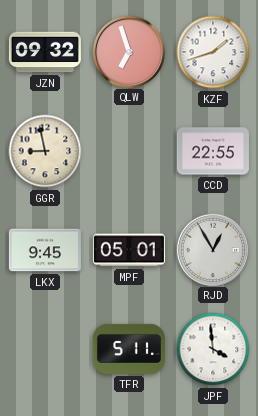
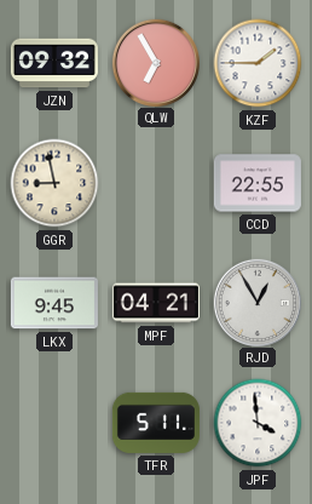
QLW: 6:57 -> 6:55 (155, 62)
KZF: 1:42 -> 1:45 (258, 63)
MPF: 05:01 -> 04:21 (156, 303)
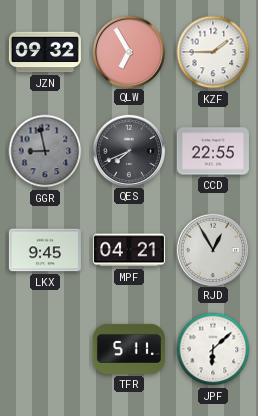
GGR dial: cream -> grey (45, 151)
QES: none -> 7:41 (128, 150)
JPF: 3:59 -> 6:08 (213, 349)
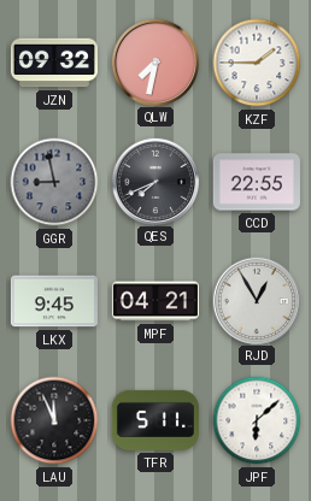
QLW: 6:55 -> 7:32 (154, 61)
LAU: none -> 11:56 (54, 420)
